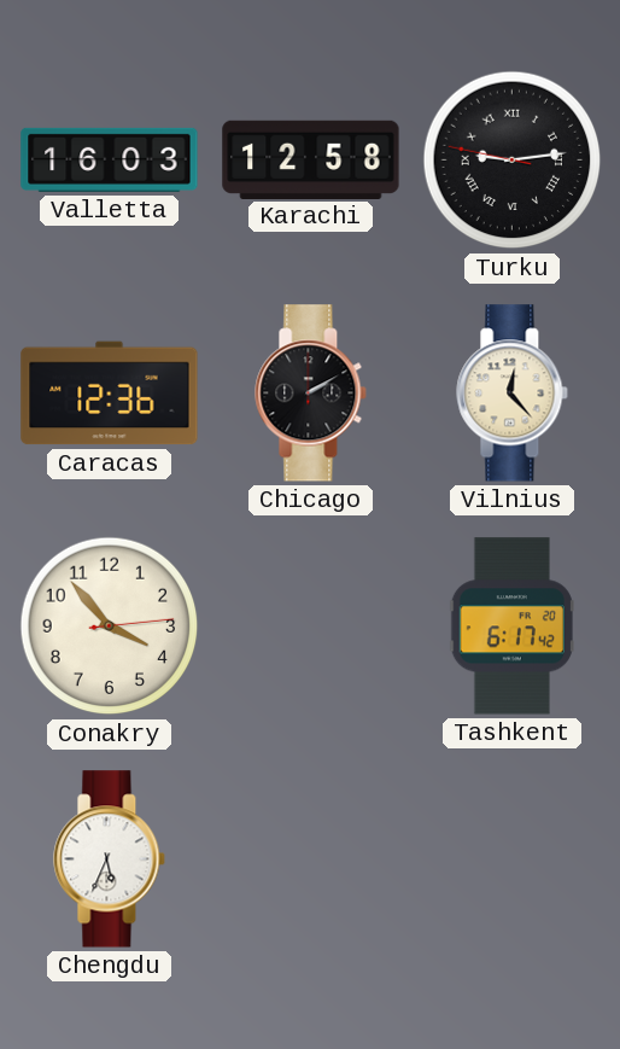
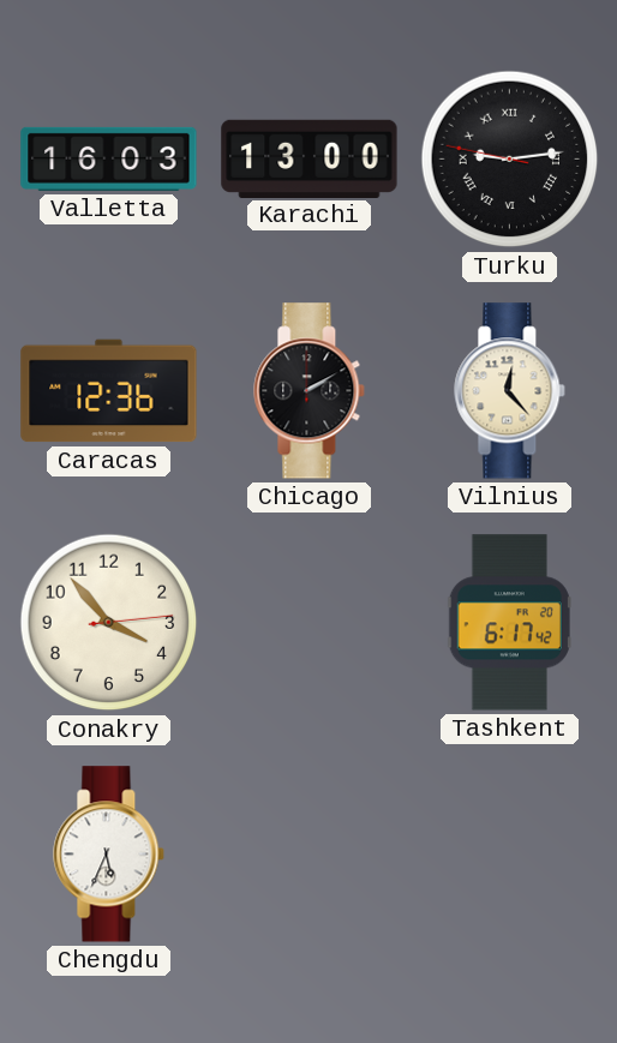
Karachi: 12:58 -> 13:00 (310, 158)
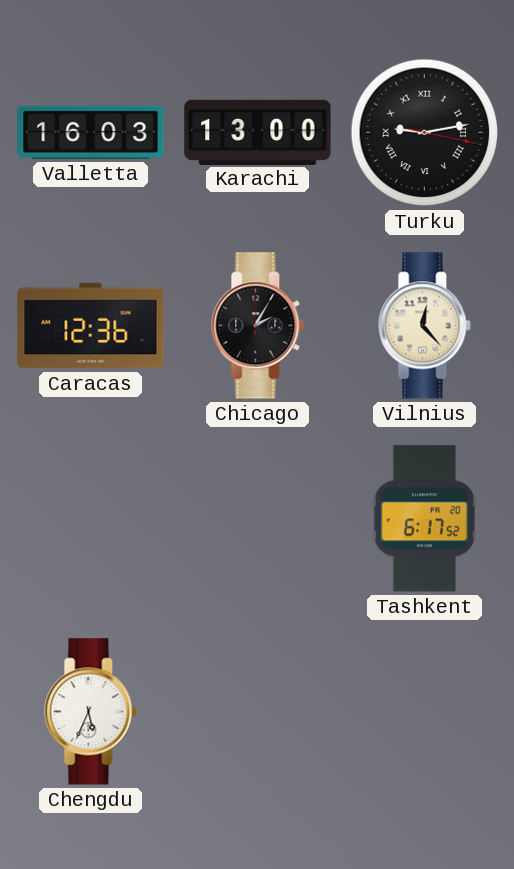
Turku: 9:13:47 -> 9:13:17 (425, 133)
Chicago: 2:10 -> 2:05 (258, 326)
Conakry: 3:53 -> none (109, 623)
Tashkent: 6:17:42 -> 6:17:52 (424, 519)
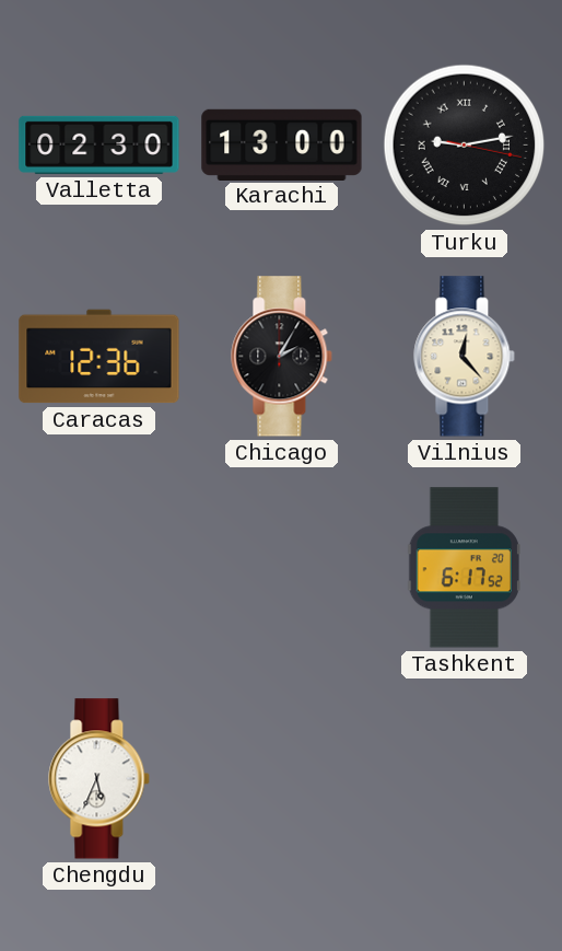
Valletta: 16:03 -> 02:30 (99, 144)
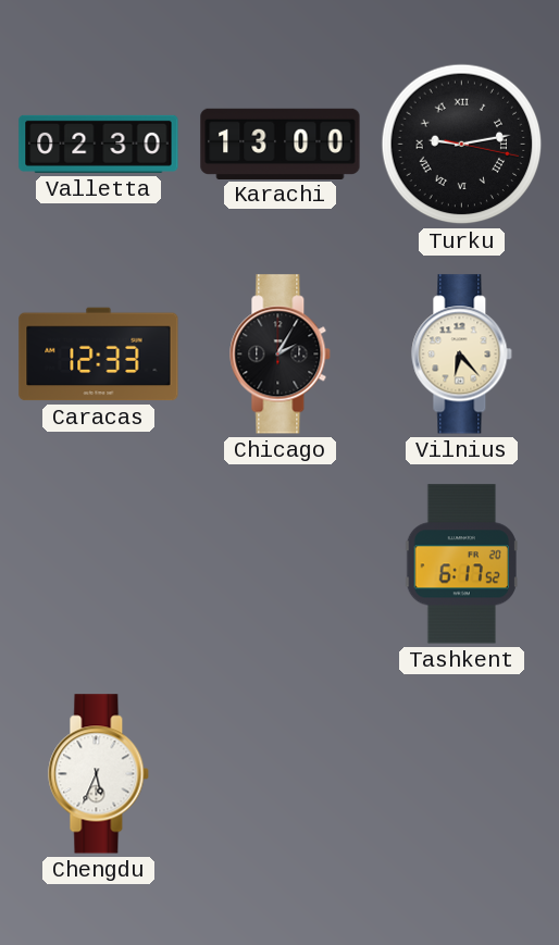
Caracas: 12:36 -> 12:33 (99, 355)
Vilnius: 12:23 -> 6:23 (462, 355)
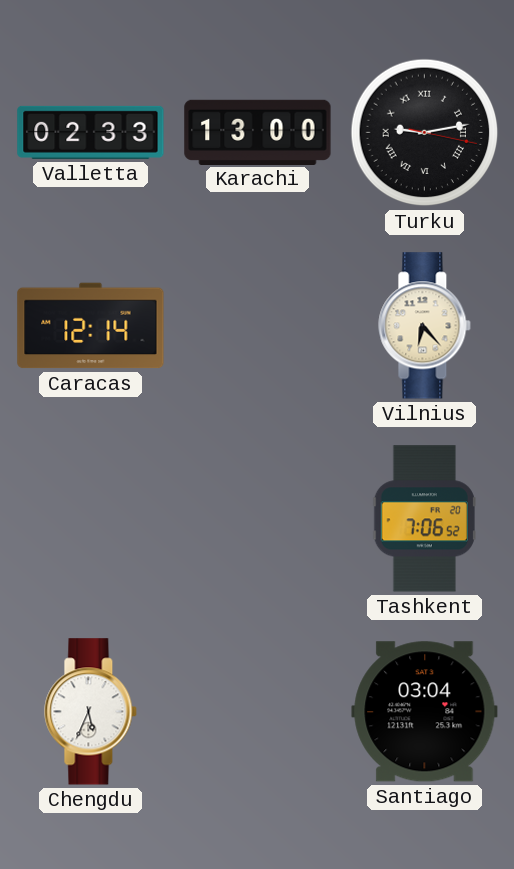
Valletta: 02:30 -> 02:33 (91, 132)
Caracas: 12:33 -> 12:14 (91, 326)
Chicago: 2:05 -> none (281, 355)
Tashkent: 6:17 -> 7:06 (424, 519)
Santiago: none -> 03:04 (425, 712)
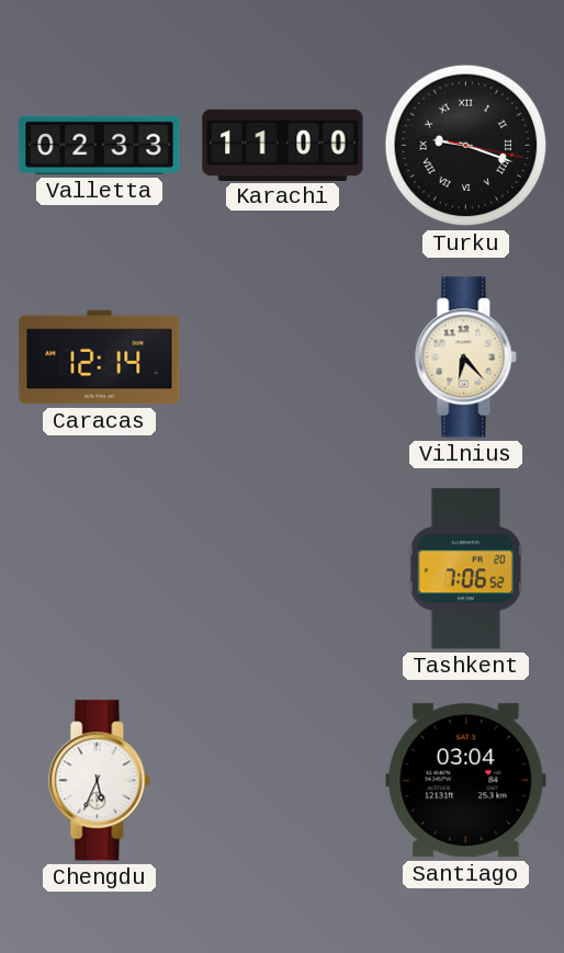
Karachi: 13:00 -> 11:00 (283, 145)
Turku: 9:13 -> 9:18 (466, 146)
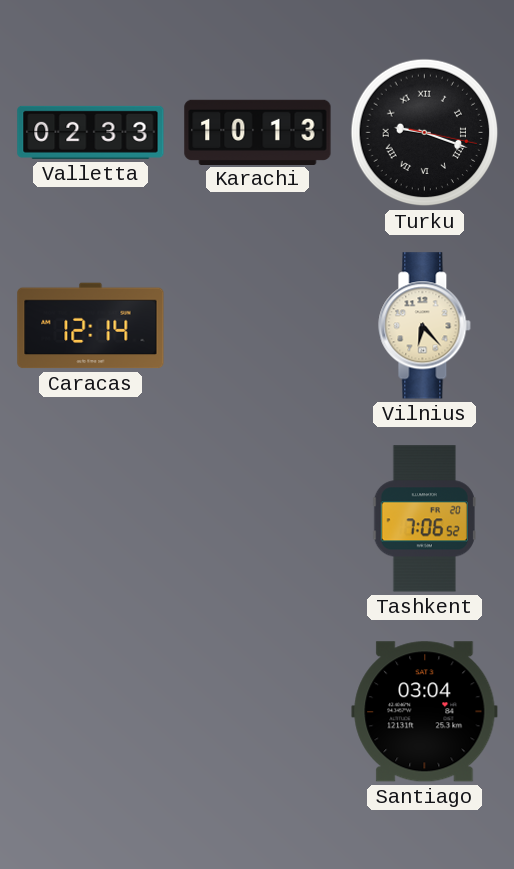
Karachi: 11:00 -> 10:13 (258, 132)
Chengdu: 5:34 -> none (100, 781)
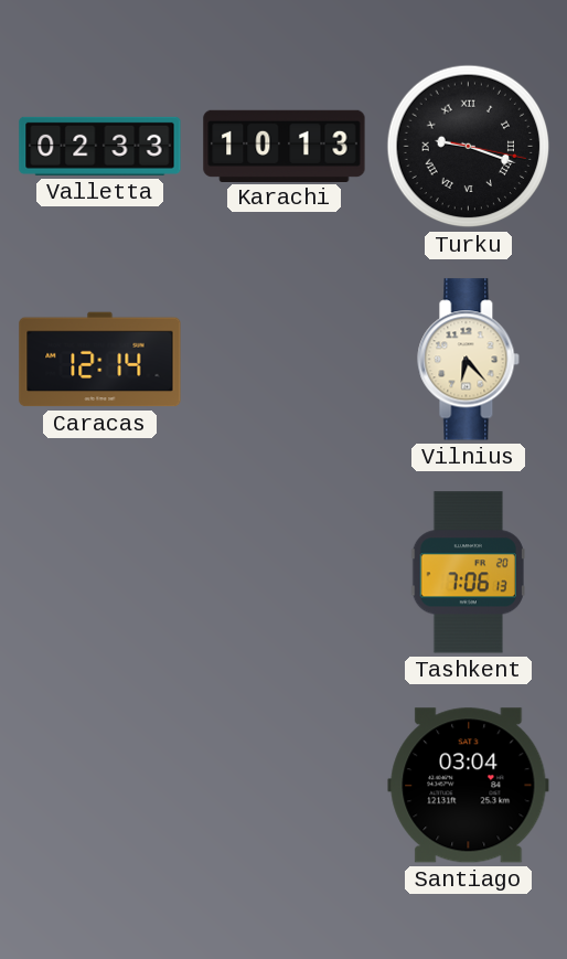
Tashkent: 7:06:52 -> 7:06:13 (468, 573)
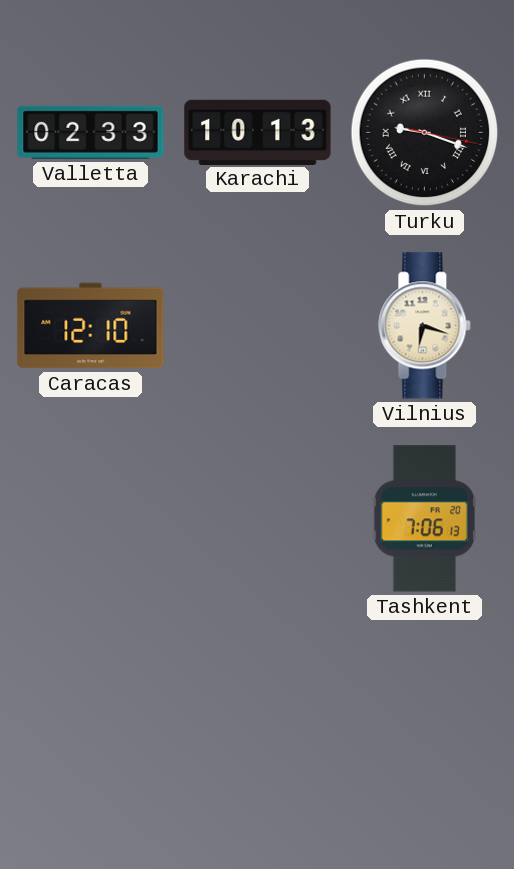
Caracas: 12:14 -> 12:10 (91, 326)
Vilnius: 6:23 -> 6:18 (425, 326)
Santiago: 03:04 -> none (469, 786)
